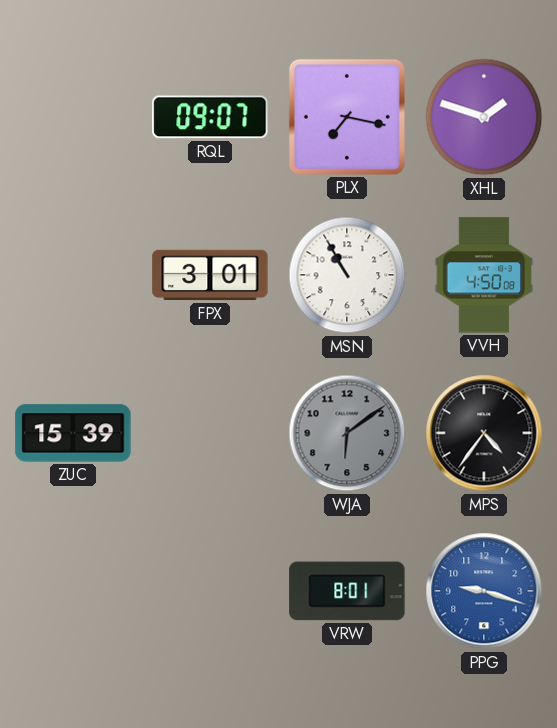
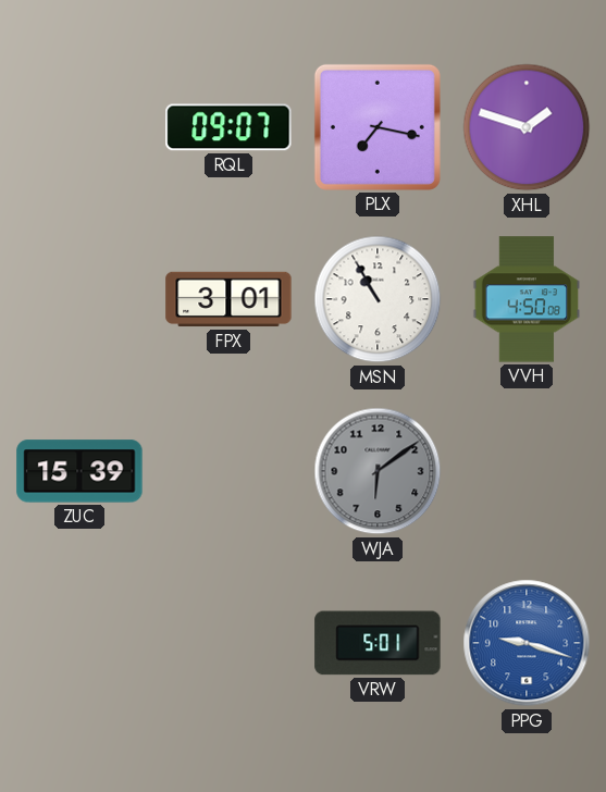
MPS: 4:36 -> none (484, 433)
VRW: 8:01 -> 5:01 (378, 643)
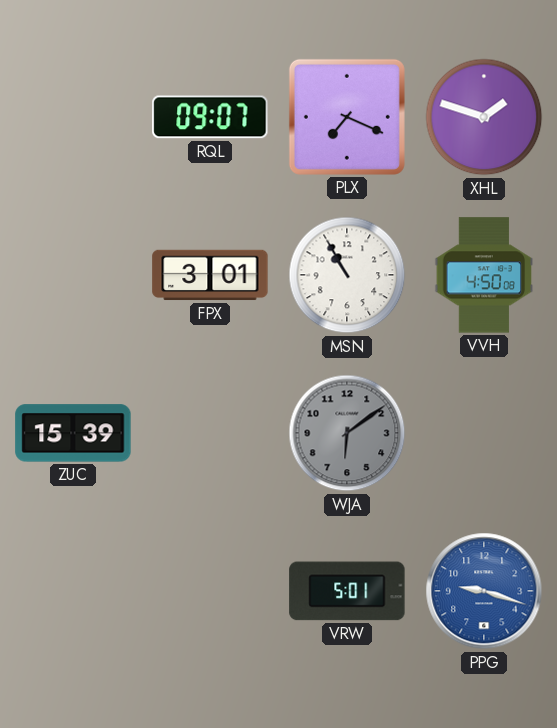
PLX: 7:17 -> 7:19 (347, 117)
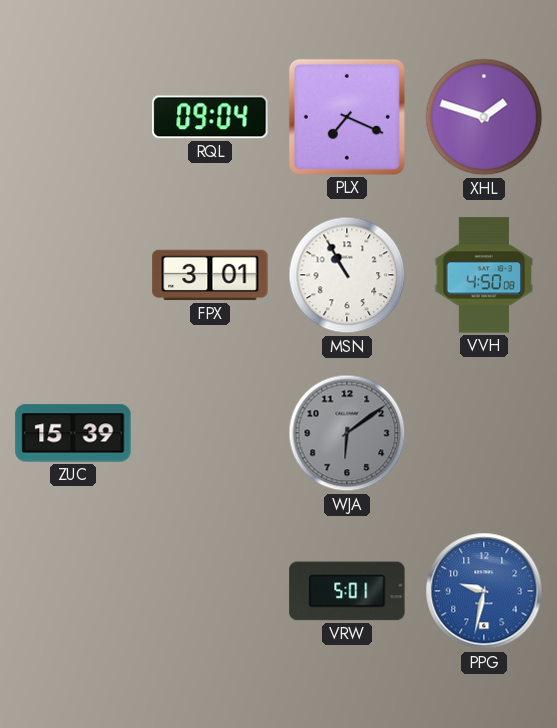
RQL: 09:07 -> 09:04 (210, 117)
PPG: 9:18 -> 9:32 (484, 591)
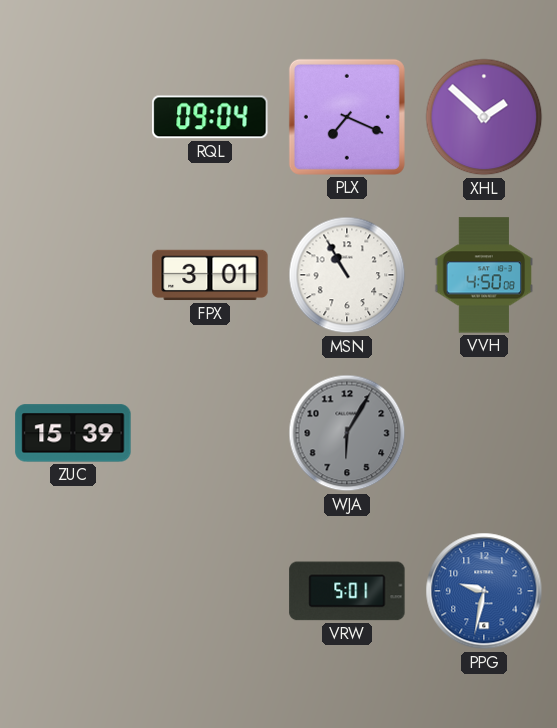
XHL: 1:48 -> 1:52 (484, 117)
WJA: 6:09 -> 6:05 (347, 433)
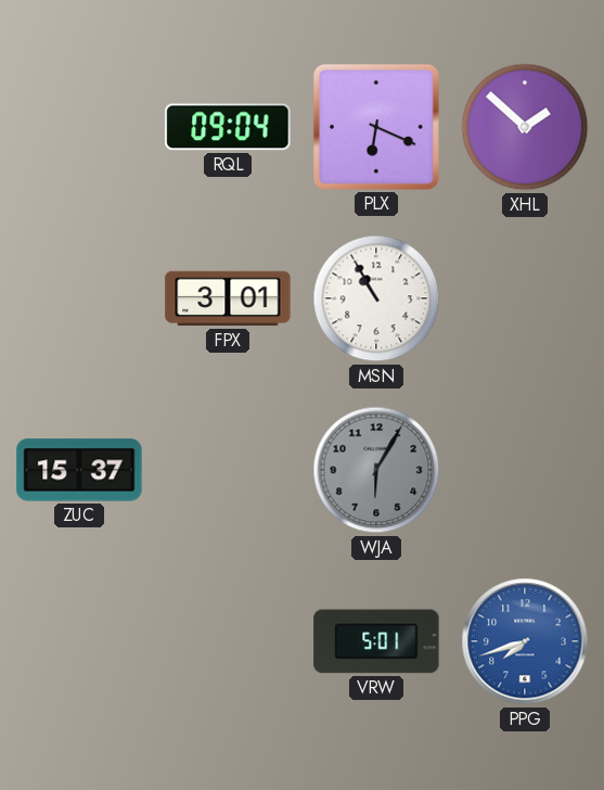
PLX: 7:19 -> 6:19 (376, 127)
VVH: 4:50 -> none (484, 275)
ZUC: 15:39 -> 15:37 (79, 470)
PPG: 9:32 -> 7:42 (525, 641)
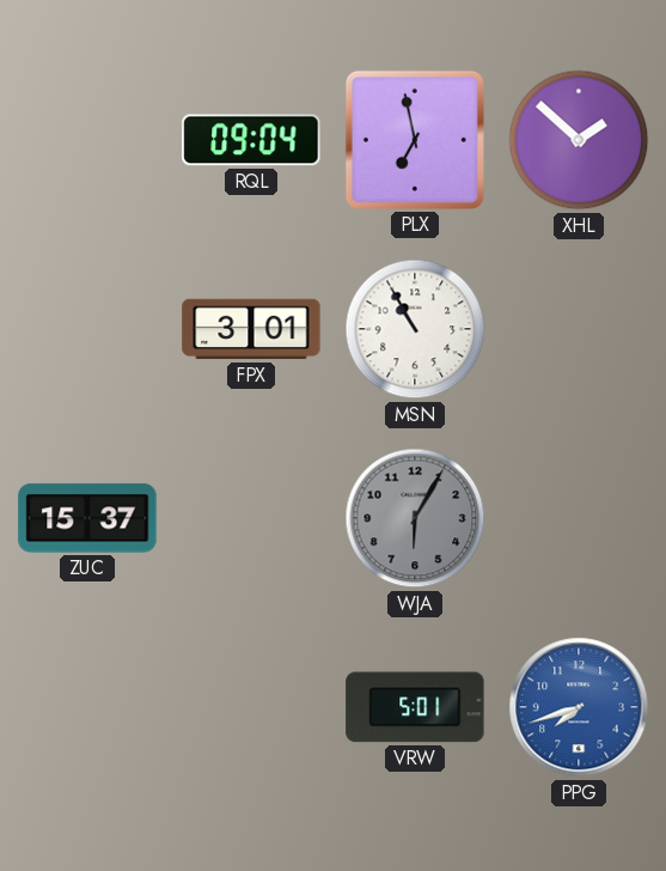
PLX: 6:19 -> 6:58 (415, 140)
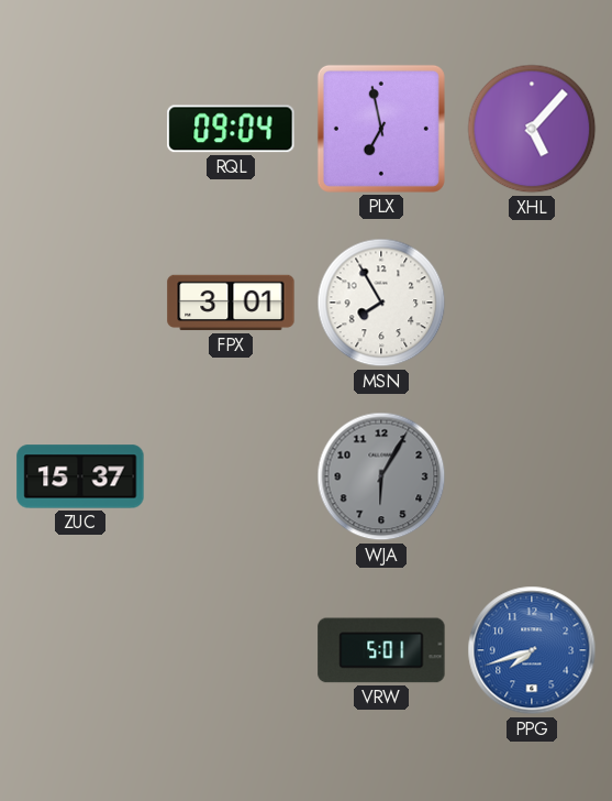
XHL: 1:52 -> 5:07 (532, 129)
MSN: 10:55 -> 7:55 (381, 303)
